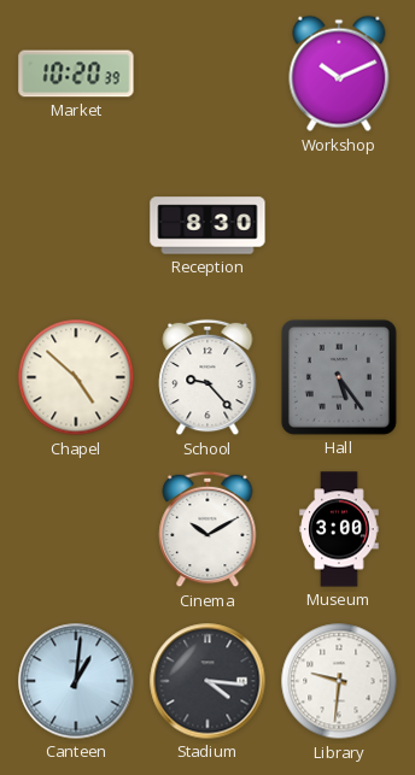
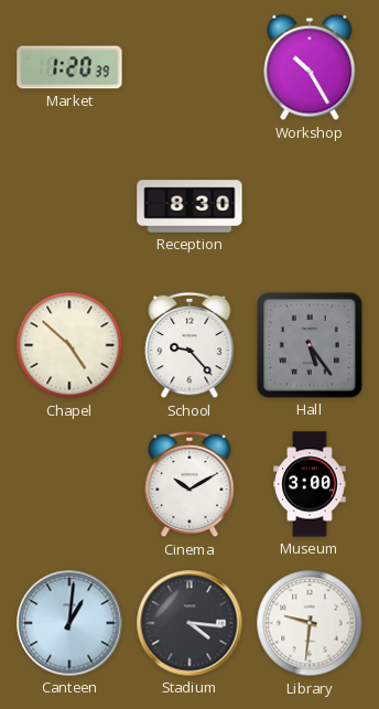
Market: 10:20 -> 1:20 (69, 67)
Workshop: 10:11 -> 10:25 (310, 67)
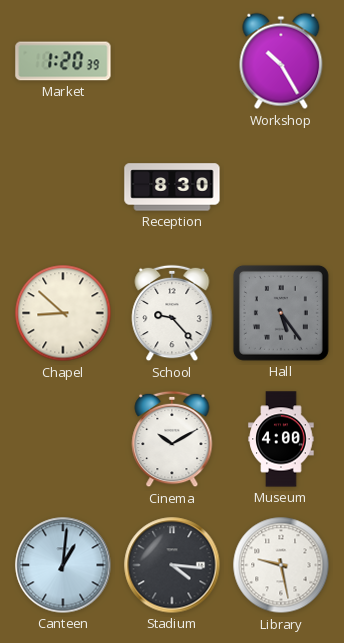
Chapel: 4:52 -> 8:52 (63, 313)
Museum: 3:00 -> 4:00 (281, 439)
Library: 9:31 -> 9:28 (281, 565)
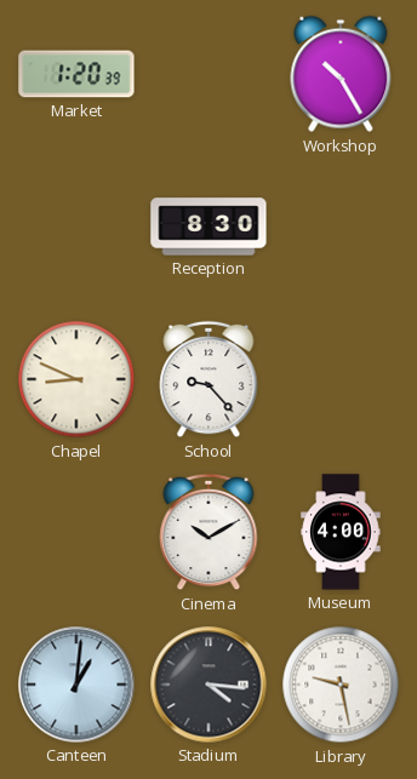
Chapel: 8:52 -> 8:49 (76, 379)
Hall: 5:24 -> none (281, 313)
